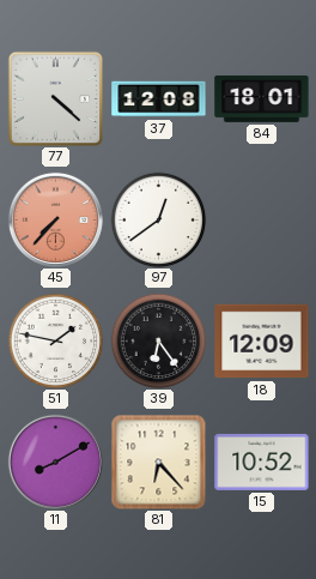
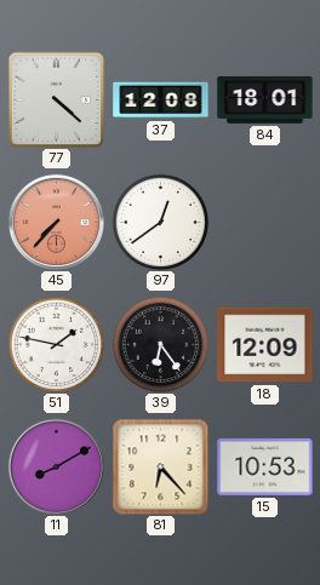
15: 10:52 -> 10:53 (265, 466)
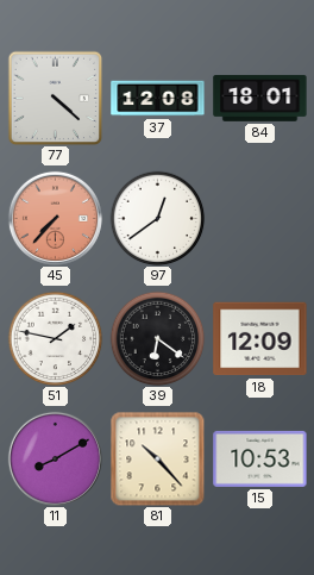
39: 6:24 -> 6:21 (157, 338)
81: 6:23 -> 10:23 (157, 458)
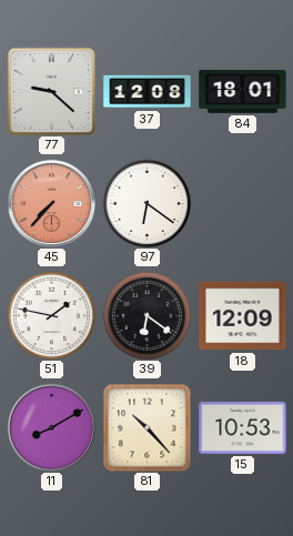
77: 4:22 -> 9:22 (51, 91)
97: 12:39 -> 6:21 (146, 203)
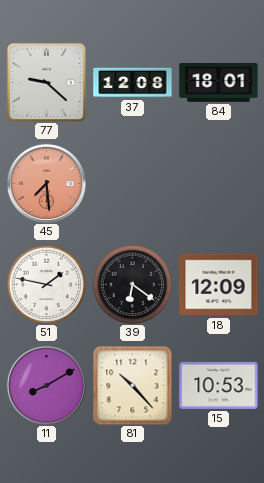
45: 7:37 -> 7:29 (46, 183)
97: 6:21 -> none (146, 203)
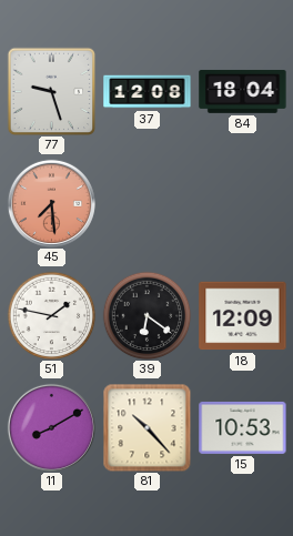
77: 9:22 -> 9:27 (51, 91)
84: 18:01 -> 18:04 (243, 91)
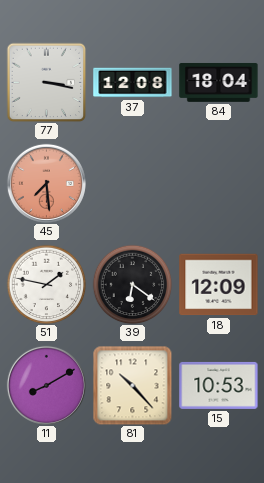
77: 9:27 -> 3:17 (46, 82)
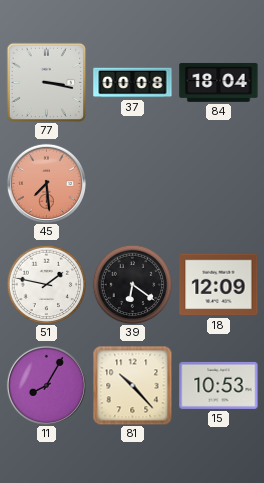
37: 12:08 -> 00:08 (133, 83)
11: 8:10 -> 8:05 (46, 385)
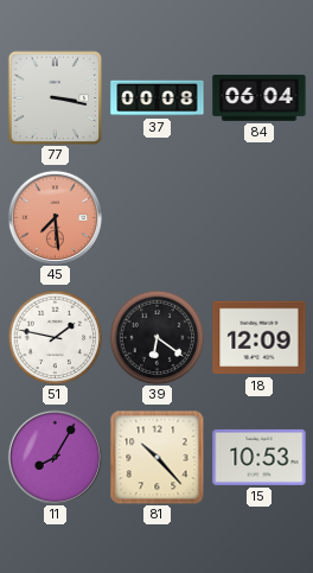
84: 18:04 -> 06:04 (260, 97)
